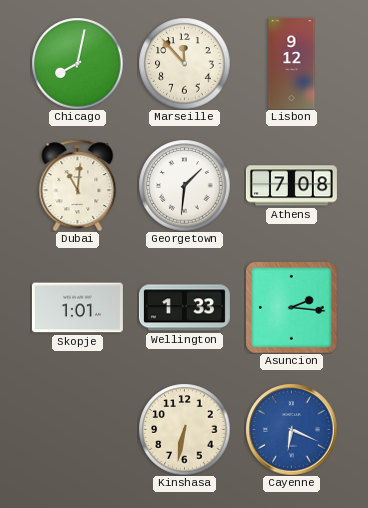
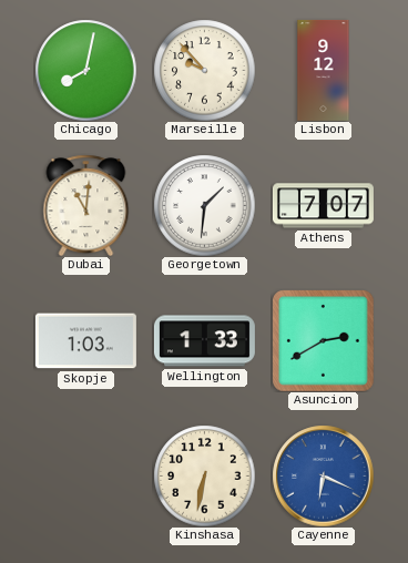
Marseille: 11:53 -> 9:53 (204, 70)
Athens: 7:08 -> 7:07 (323, 206)
Skopje: 1:01 -> 1:03 (85, 341)
Asuncion: 2:16 -> 2:40 (323, 340)
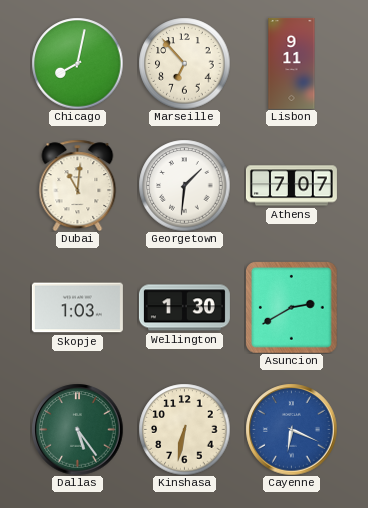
Marseille: 9:53 -> 6:53 (184, 63)
Lisbon: 9:12 -> 9:11 (292, 63)
Wellington: 1:33 -> 1:30 (184, 308)
Dallas: none -> 5:24 (77, 429)
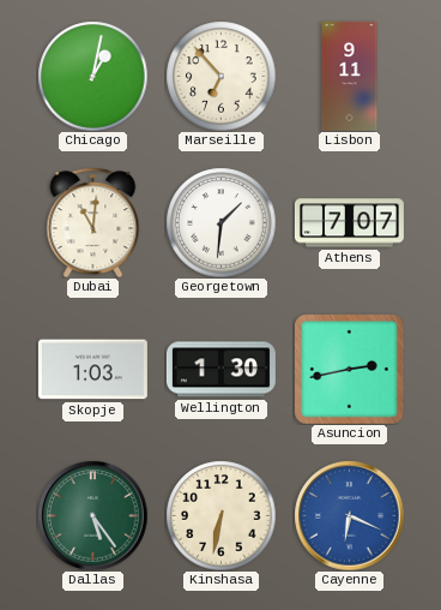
Chicago: 8:02 -> 1:02 (92, 76)
Asuncion: 2:40 -> 2:43 (349, 369)
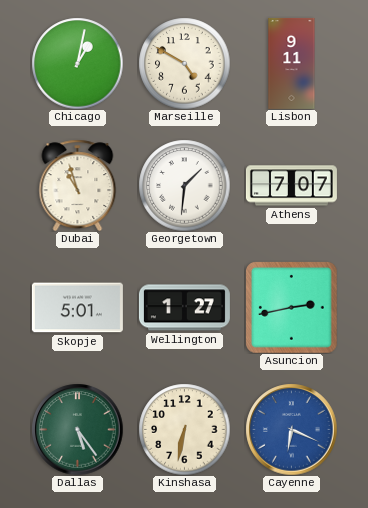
Marseille: 6:53 -> 4:50 (184, 63)
Dubai: 11:01 -> 10:57 (78, 185)
Skopje: 1:03 -> 5:01 (77, 308)
Wellington: 1:30 -> 1:27 (184, 308)
